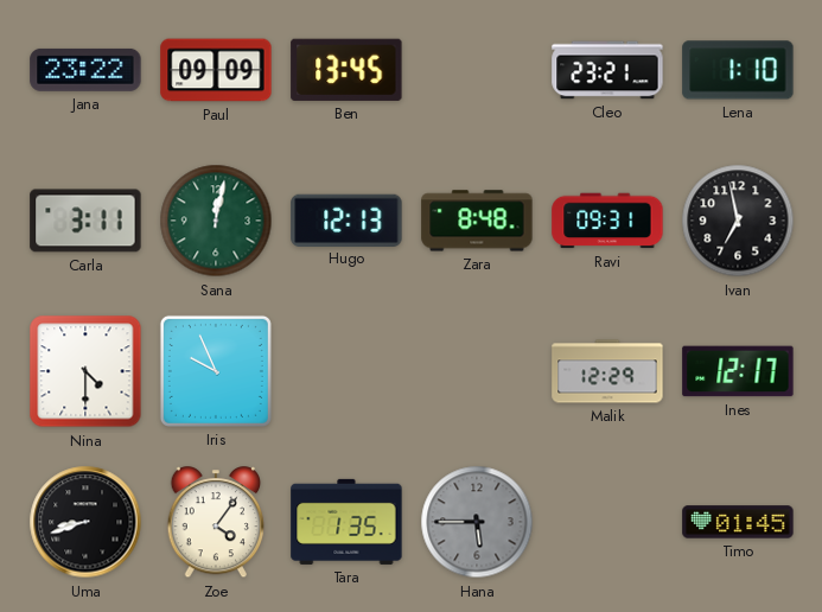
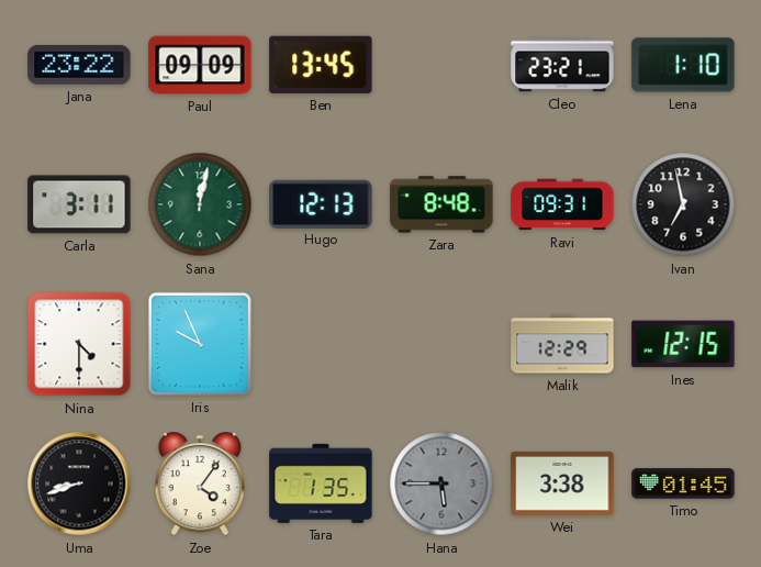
Ines: 12:17 -> 12:15 (683, 344)
Wei: none -> 3:38 (562, 483)
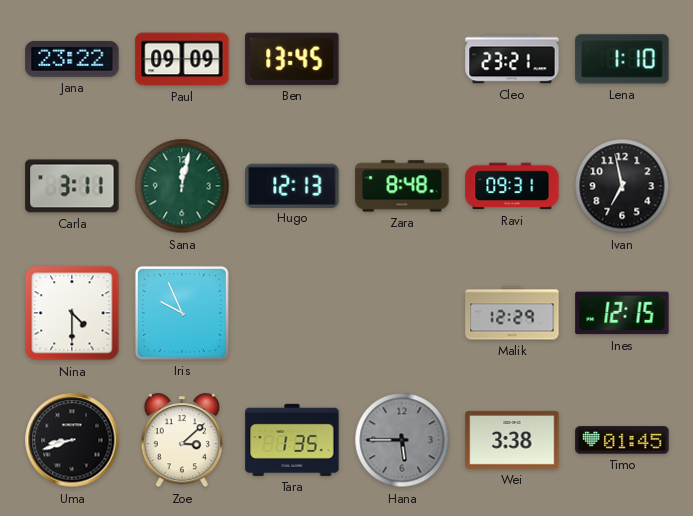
Zoe: 4:06 -> 3:08 (182, 441)
